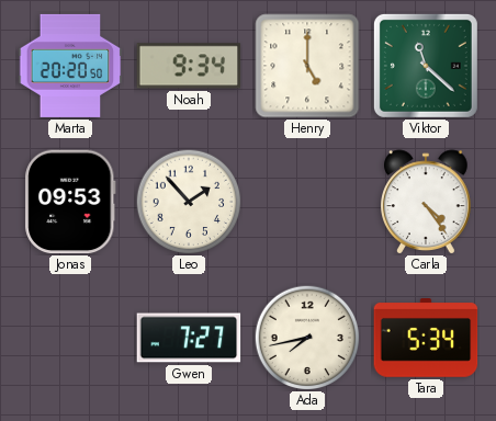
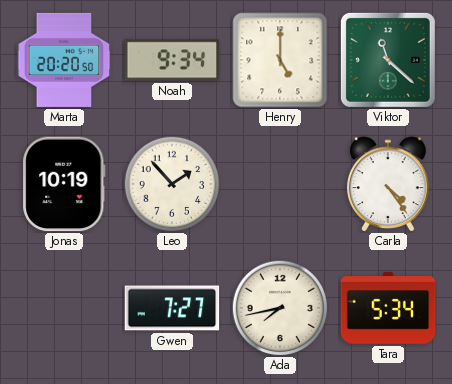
Jonas: 09:53 -> 10:19 (64, 184)
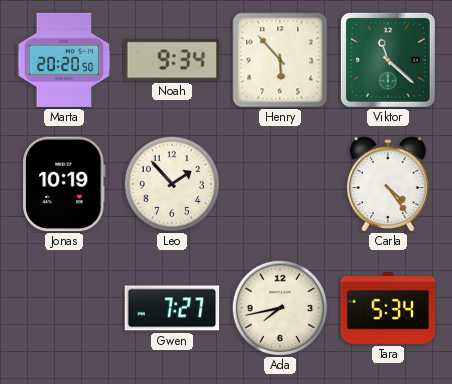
Henry: 5:00 -> 5:53 (280, 60)
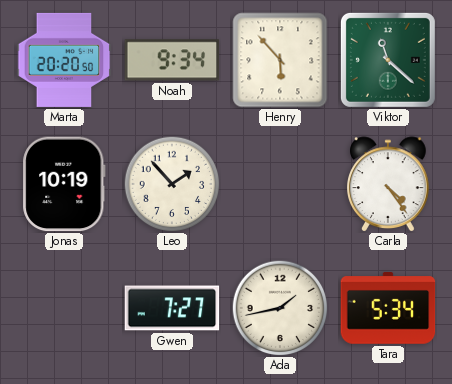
Ada: 7:43 -> 1:43 (280, 308)
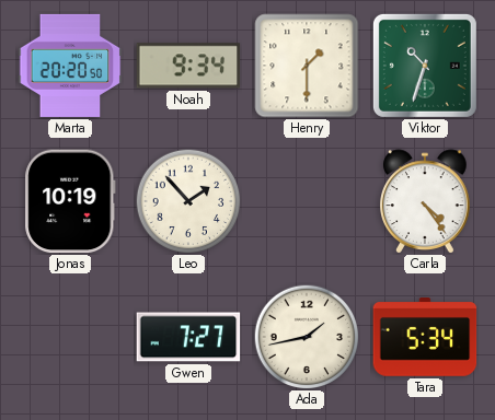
Henry: 5:53 -> 1:30 (307, 66)
Viktor: 11:22 -> 10:33 (425, 66)
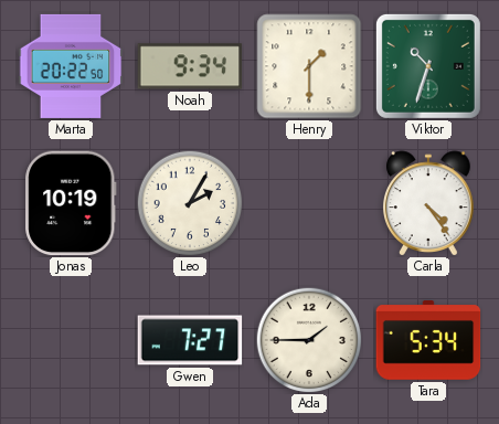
Marta: 20:20 -> 20:22 (71, 66)
Leo: 1:53 -> 2:05 (190, 203)
Ada: 1:43 -> 1:45 (309, 340)
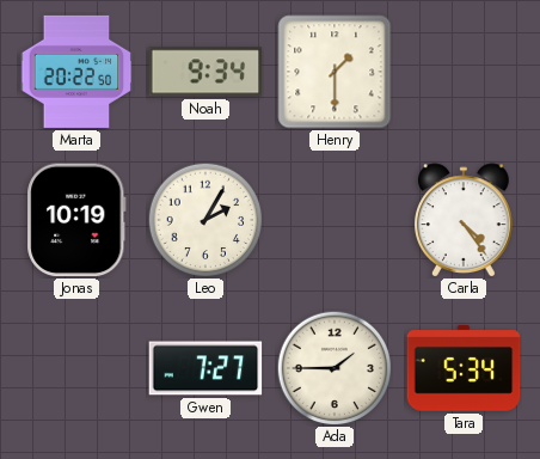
Viktor: 10:33 -> none (428, 66)
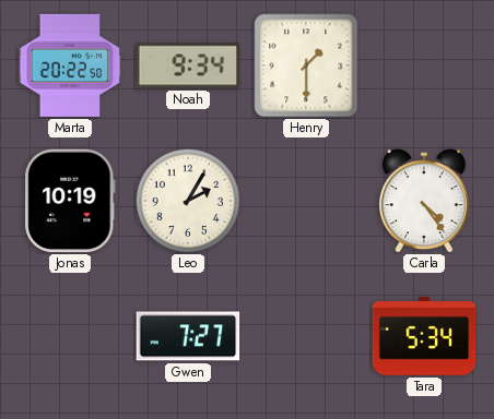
Ada: 1:45 -> none (335, 368)
